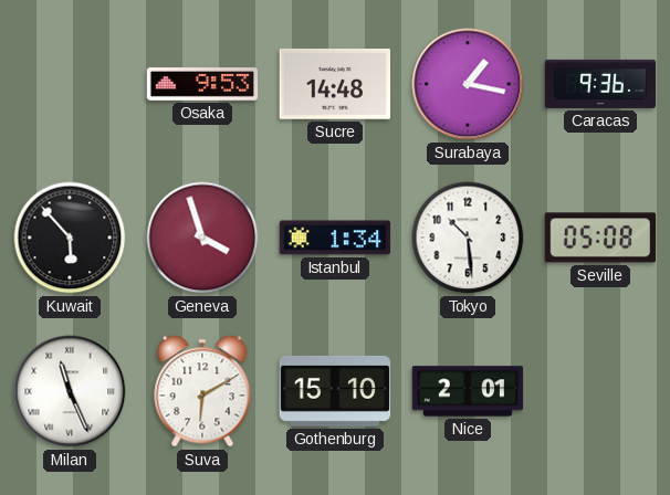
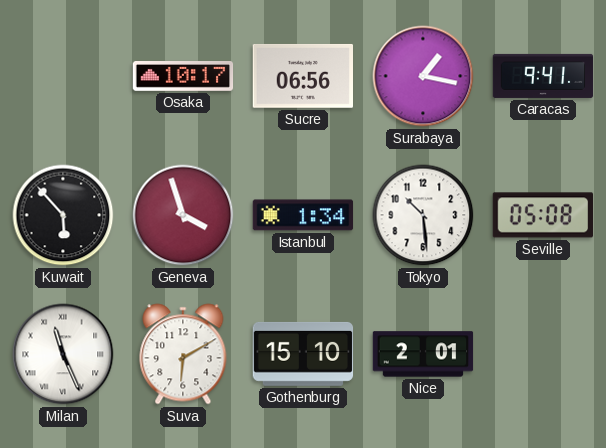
Osaka: 9:53 -> 10:17 (183, 77)
Sucre: 14:48 -> 06:56 (302, 76)
Caracas: 9:36 -> 9:41 (543, 76)
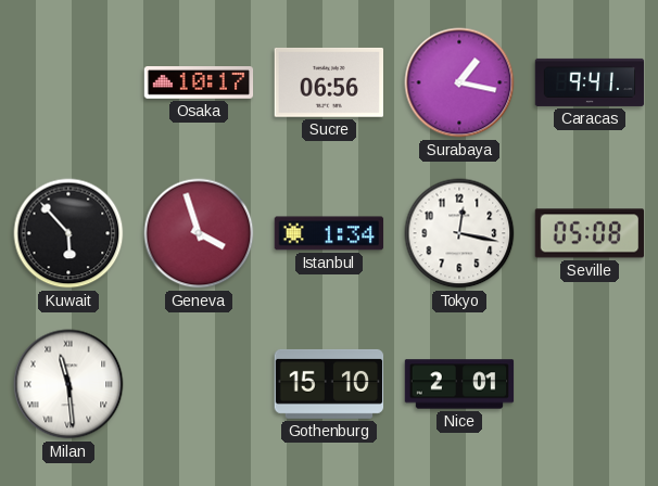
Tokyo: 10:29 -> 12:17 (459, 233)
Milan: 11:26 -> 11:29 (68, 384)
Suva: 6:10 -> none (183, 354)
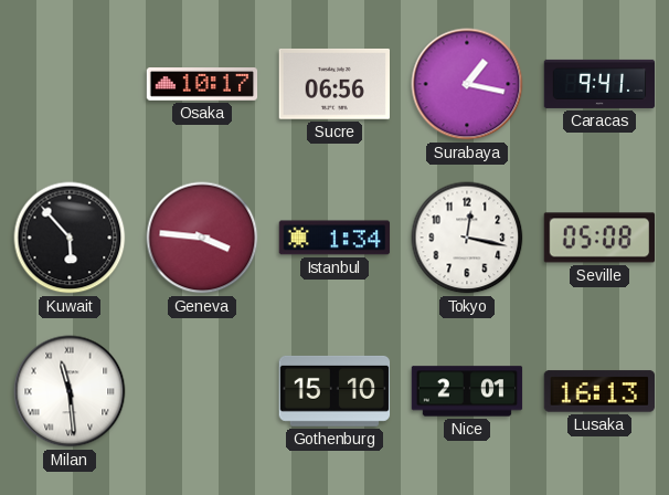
Geneva: 3:57 -> 3:46 (202, 238)
Lusaka: none -> 16:13 (599, 391)
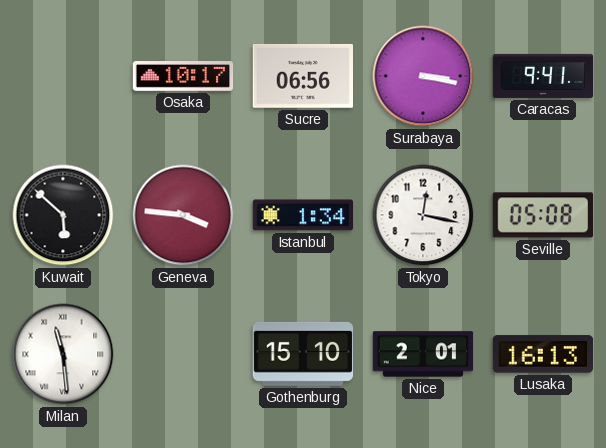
Surabaya: 1:17 -> 3:17 (423, 76)
Kuwait: 5:53 -> 5:52 (63, 215)
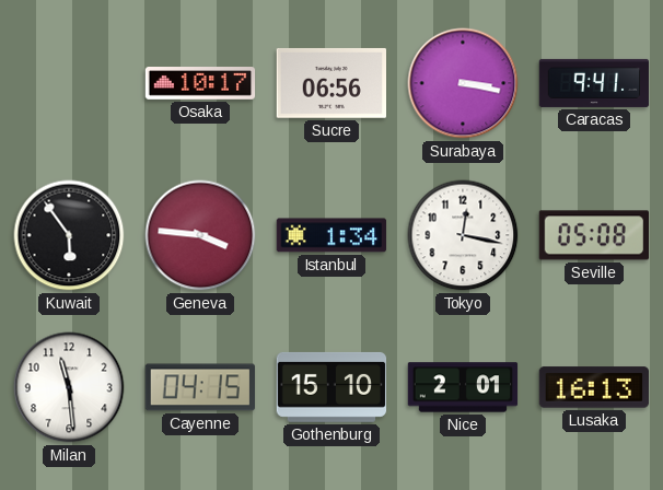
Kuwait: 5:52 -> 5:54 (69, 235)
Milan numerals: Roman -> Arabic (69, 387)
Cayenne: none -> 04:15 (200, 387)
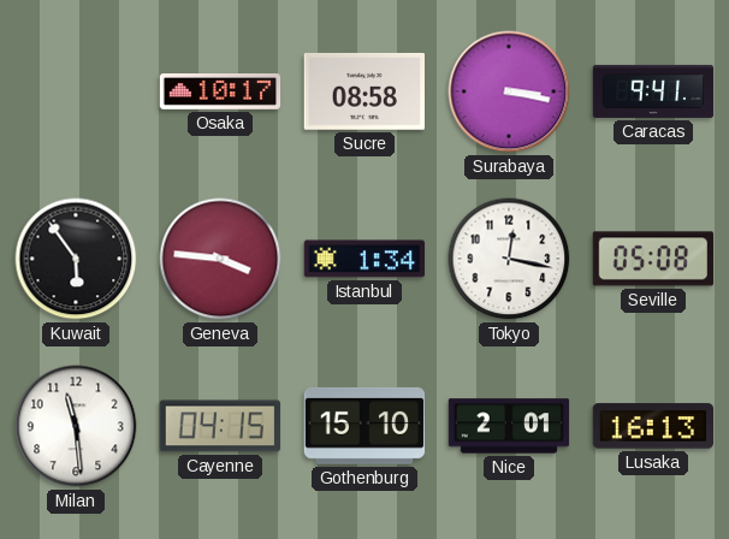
Sucre: 06:56 -> 08:58 (363, 91)
